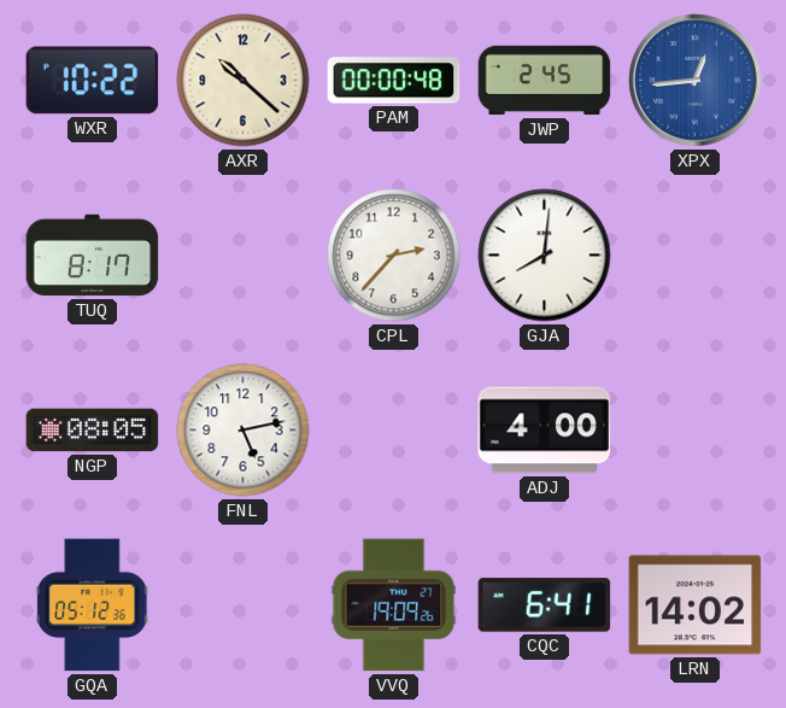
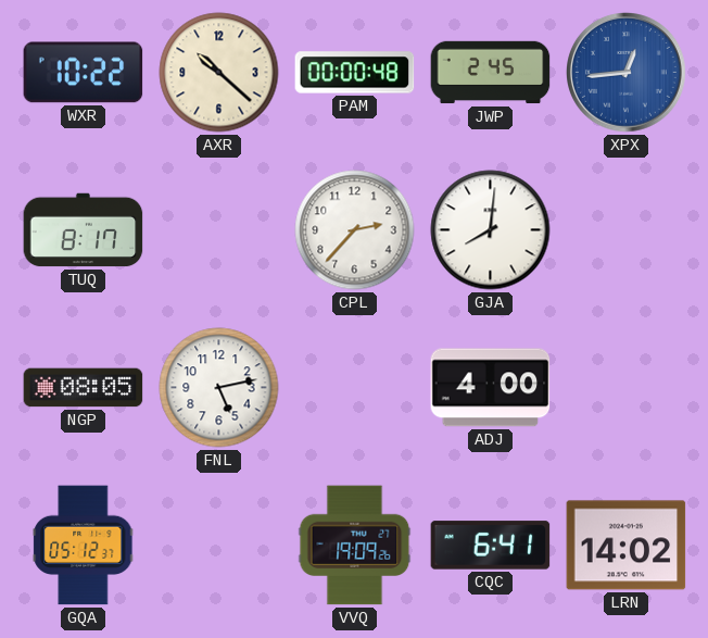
GQA: 05:12:36 -> 05:12:37 (84, 546)
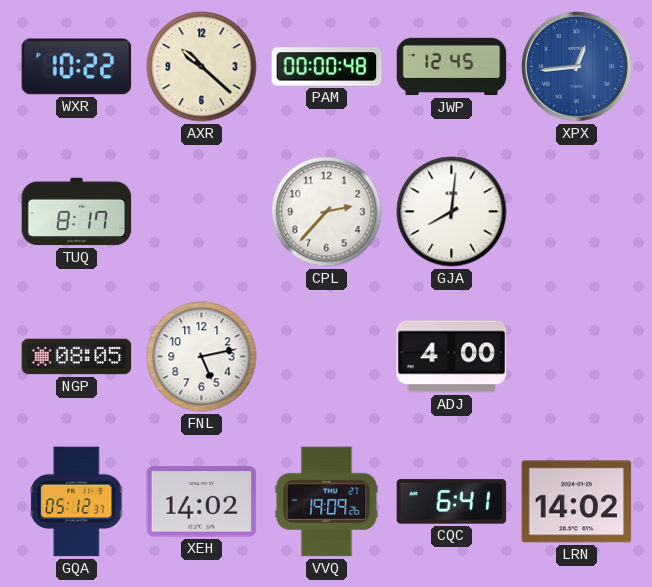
JWP: 2:45 -> 12:45 (452, 67)
XEH: none -> 14:02 (202, 502)
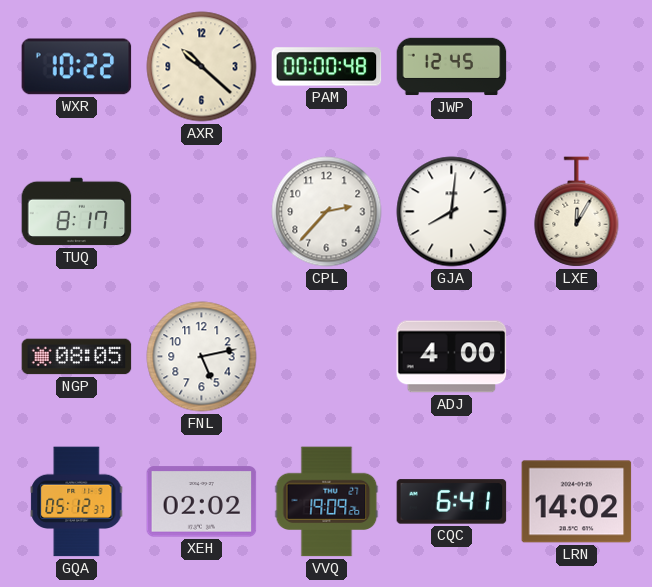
XPX: 12:44 -> none (577, 67)
LXE: none -> 12:05 (577, 212)
XEH: 14:02 -> 02:02 (202, 502)
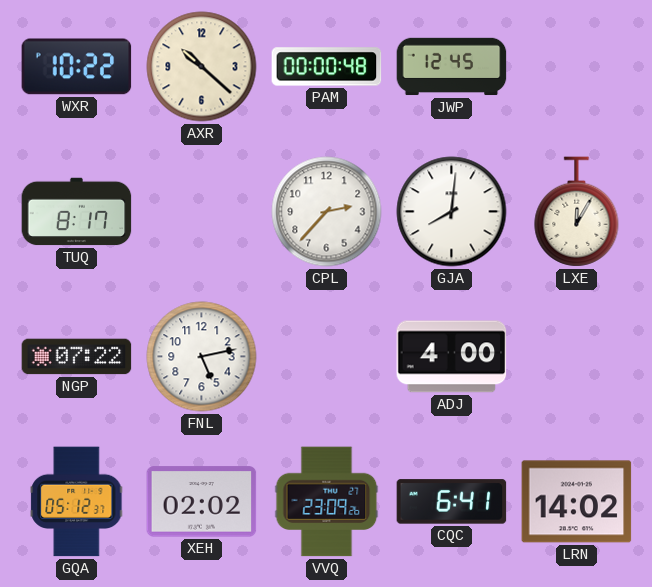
NGP: 08:05 -> 07:22 (77, 357)
VVQ: 19:09 -> 23:09 (327, 502)
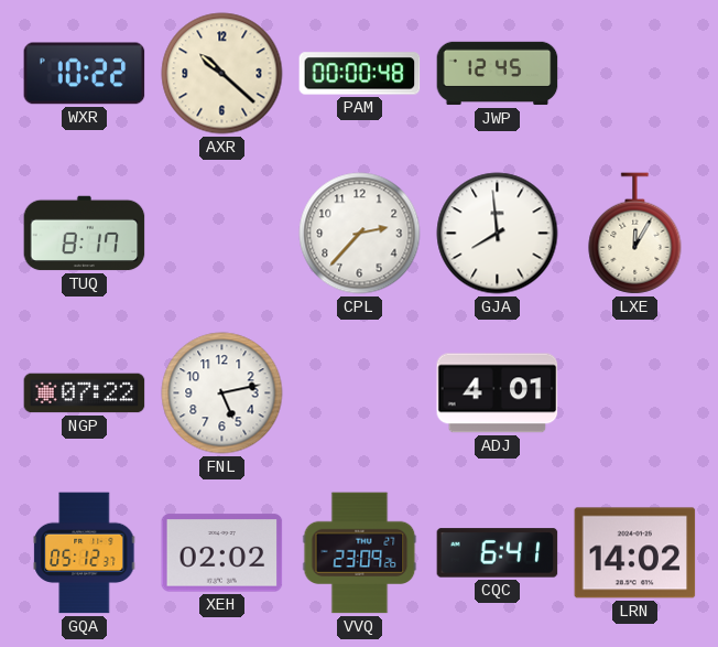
GJA: 8:01 -> 7:59 (498, 234)
ADJ: 4:00 -> 4:01 (498, 393)
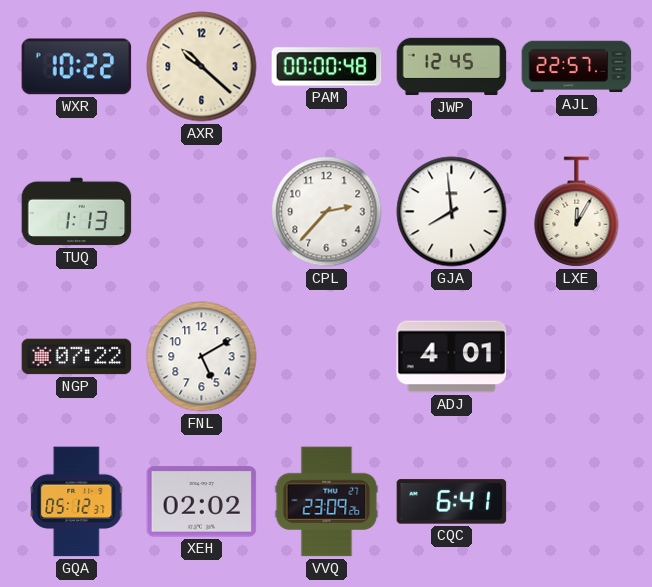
AJL: none -> 22:57 (577, 67)
TUQ: 8:17 -> 1:13 (77, 212)
FNL: 5:13 -> 5:10 (202, 357)
LRN: 14:02 -> none (635, 553)
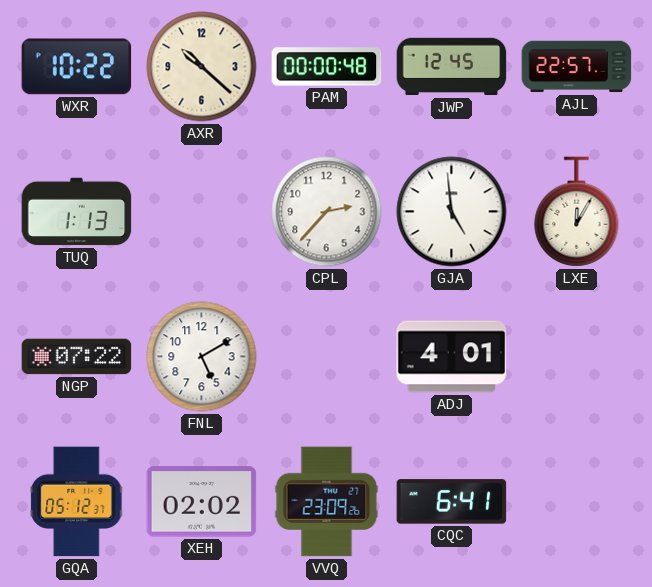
GJA: 7:59 -> 4:59 (452, 212)
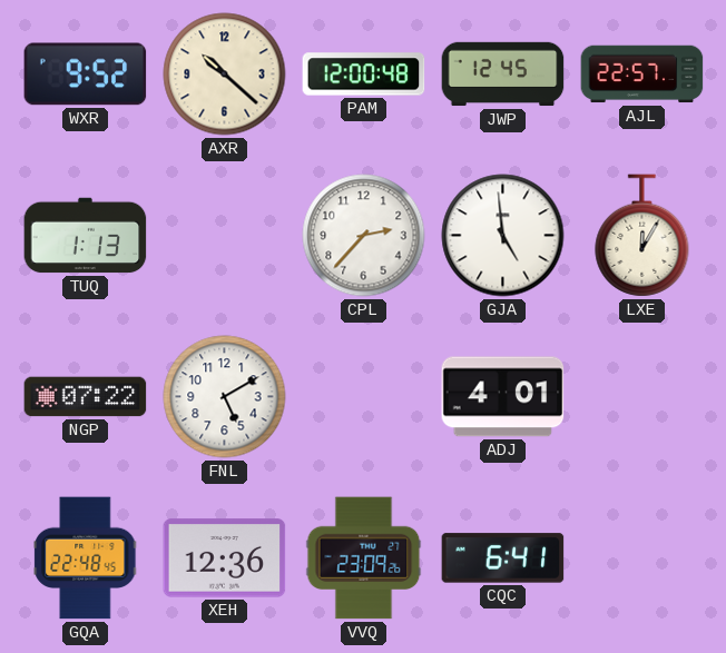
WXR: 10:22 -> 9:52 (86, 75)
PAM: 00:00 -> 12:00 (364, 75)
GQA: 05:12 -> 22:48 (86, 558)
XEH: 02:02 -> 12:36 (225, 558)
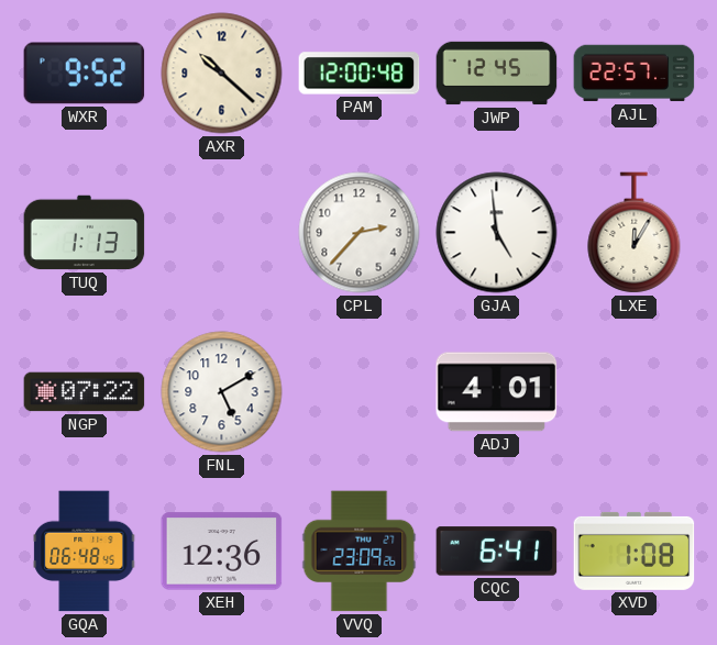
GQA: 22:48 -> 06:48 (85, 552)
XVD: none -> 1:08 (635, 551)
